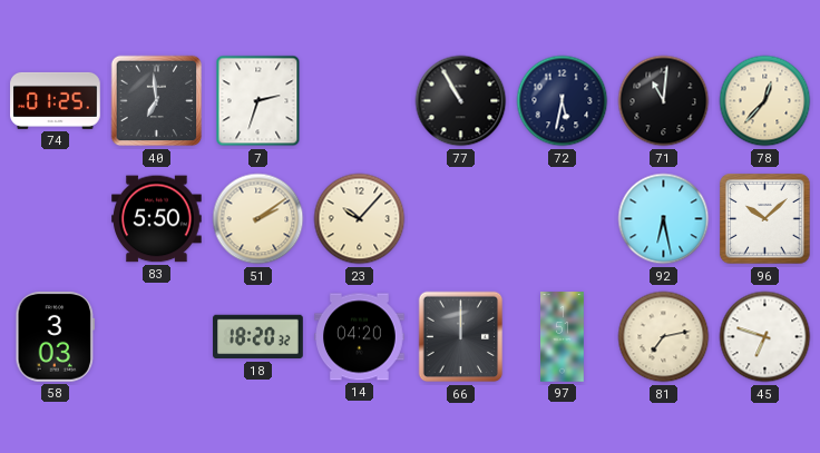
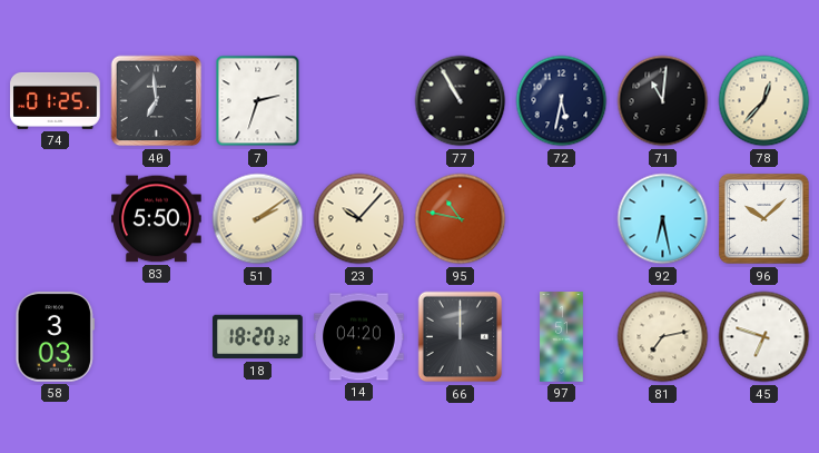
95: none -> 10:47 (461, 219)
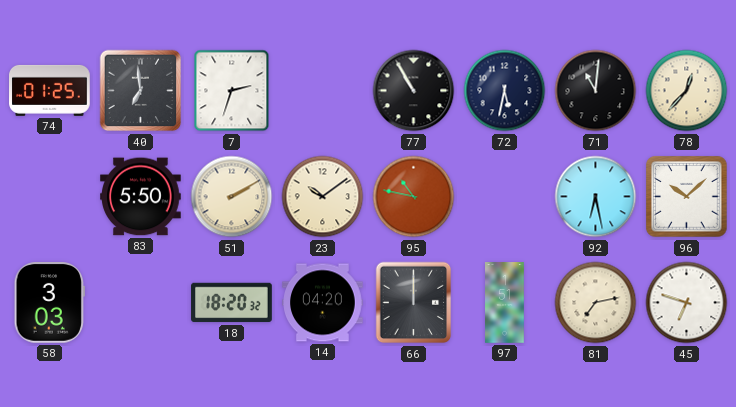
51: 2:09 -> 2:10 (232, 197)
23: 10:07 -> 10:09 (323, 197)
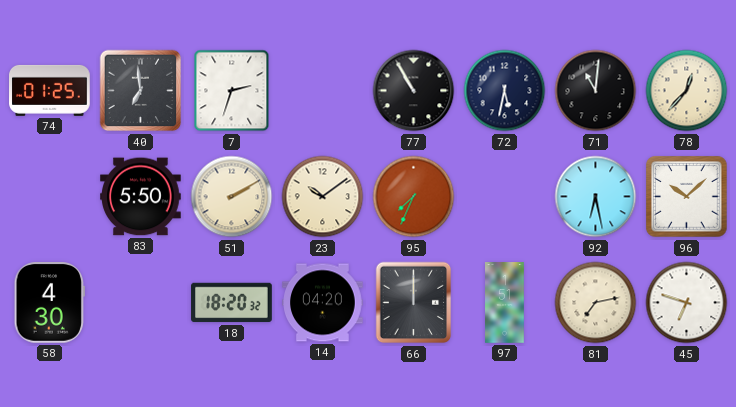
95: 10:47 -> 7:34 (414, 197)
58: 3:03 -> 4:30 (49, 303)
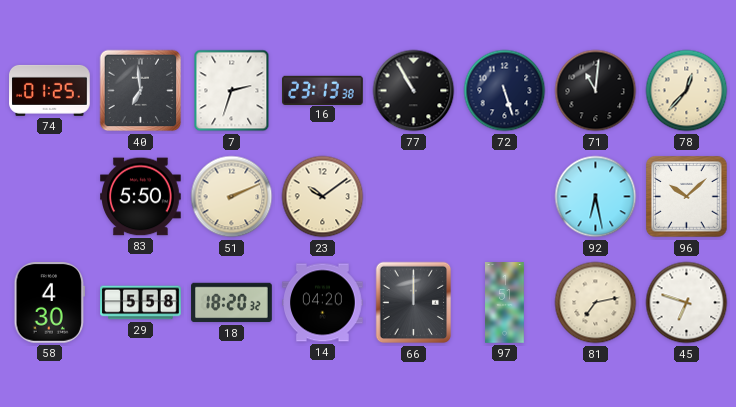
16: none -> 23:13 (323, 90)
72: 5:32 -> 5:27 (505, 91)
51: 2:10 -> 2:11 (232, 197)
95: 7:34 -> none (414, 197)
29: none -> 5:58 (141, 303)
